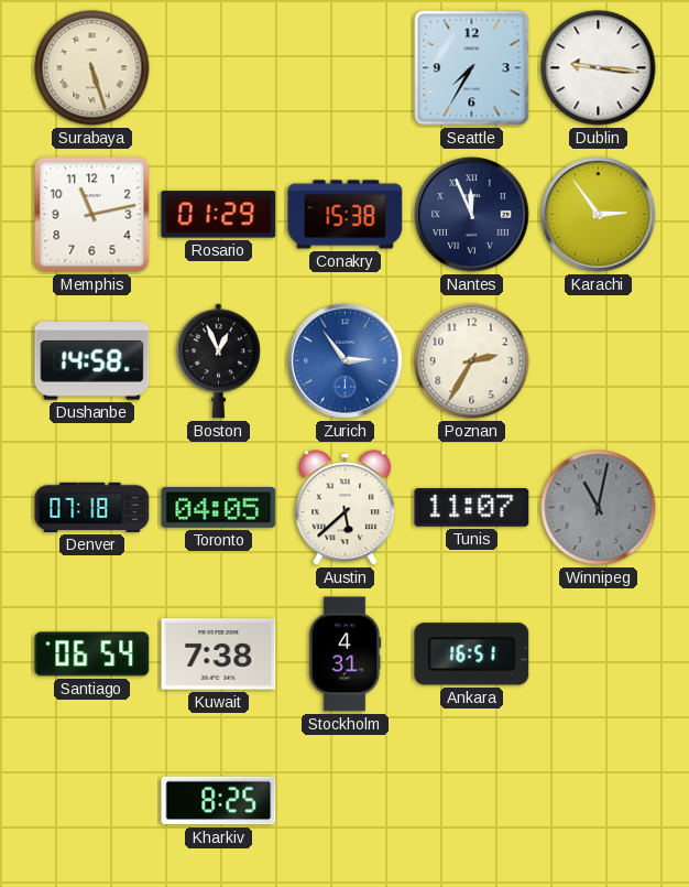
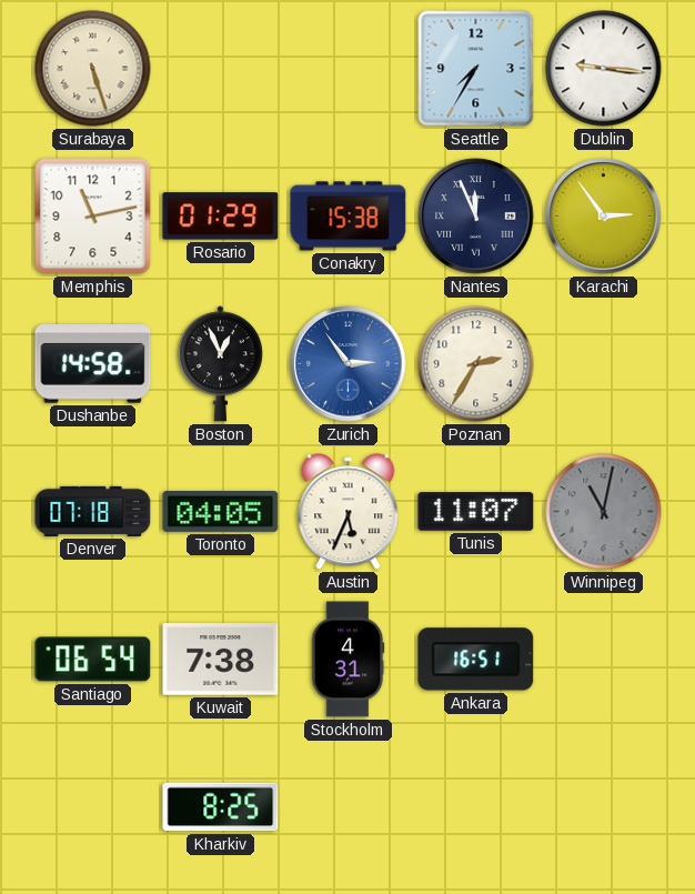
Austin: 5:38 -> 5:34 (349, 512)
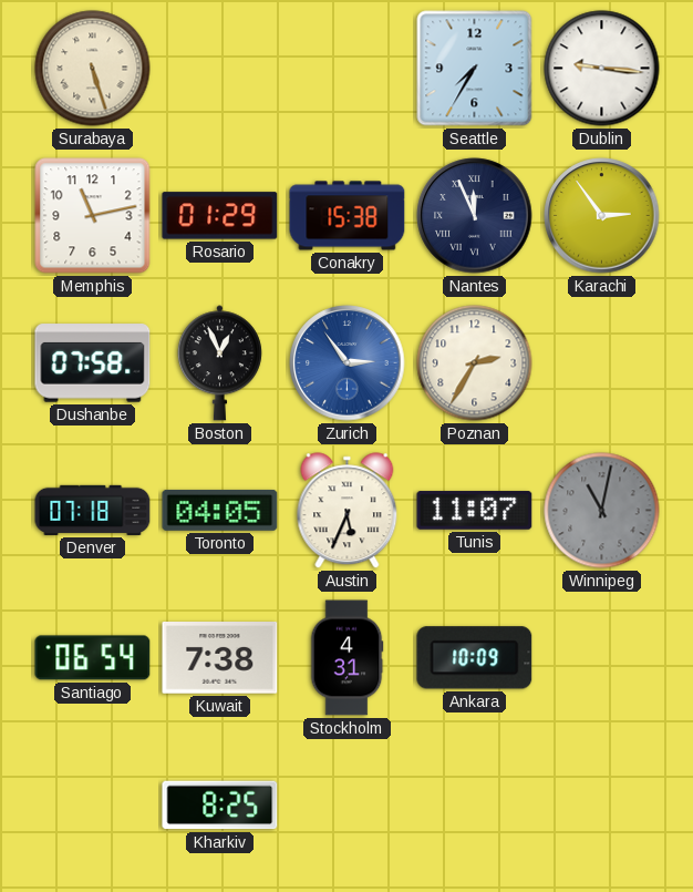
Dushanbe: 14:58 -> 07:58 (93, 363)
Ankara: 16:51 -> 10:09 (475, 658)
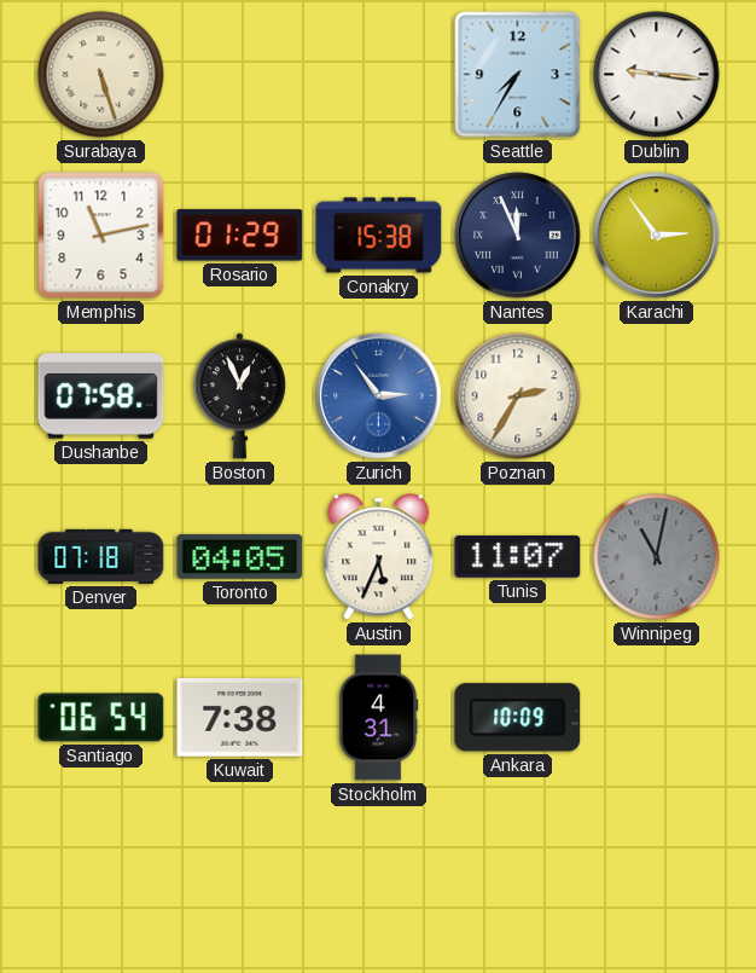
Kharkiv: 8:25 -> none (220, 806)
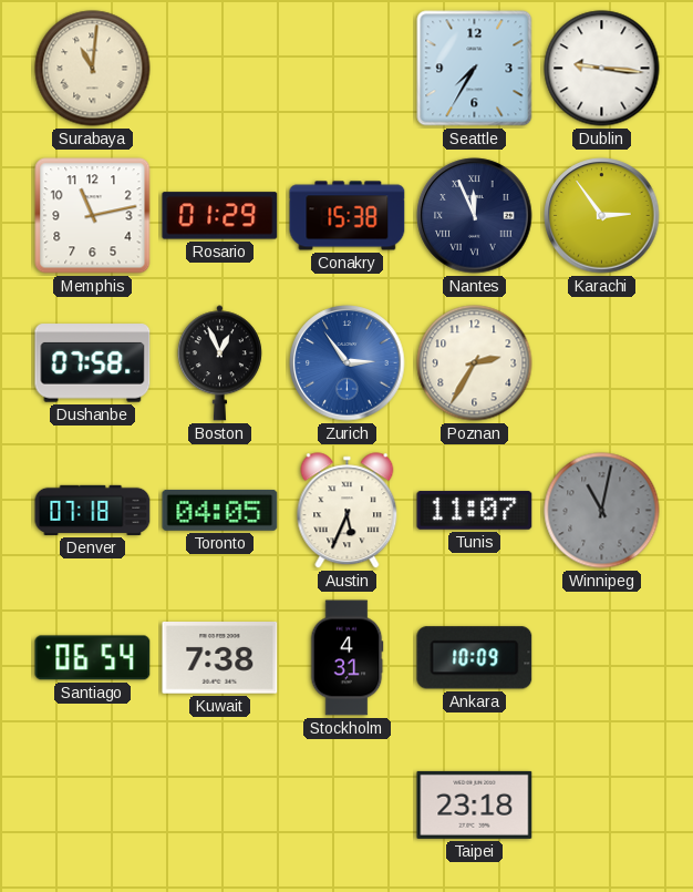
Surabaya: 5:27 -> 11:01 (93, 69)
Taipei: none -> 23:18 (475, 804)
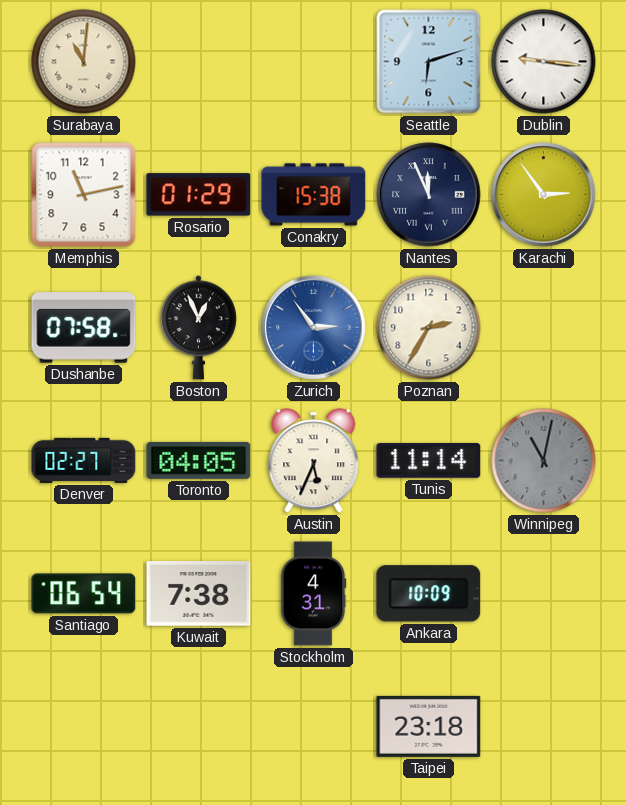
Seattle: 7:35 -> 6:12 (429, 62)
Denver: 07:18 -> 02:27 (84, 460)
Tunis: 11:07 -> 11:14 (429, 461)
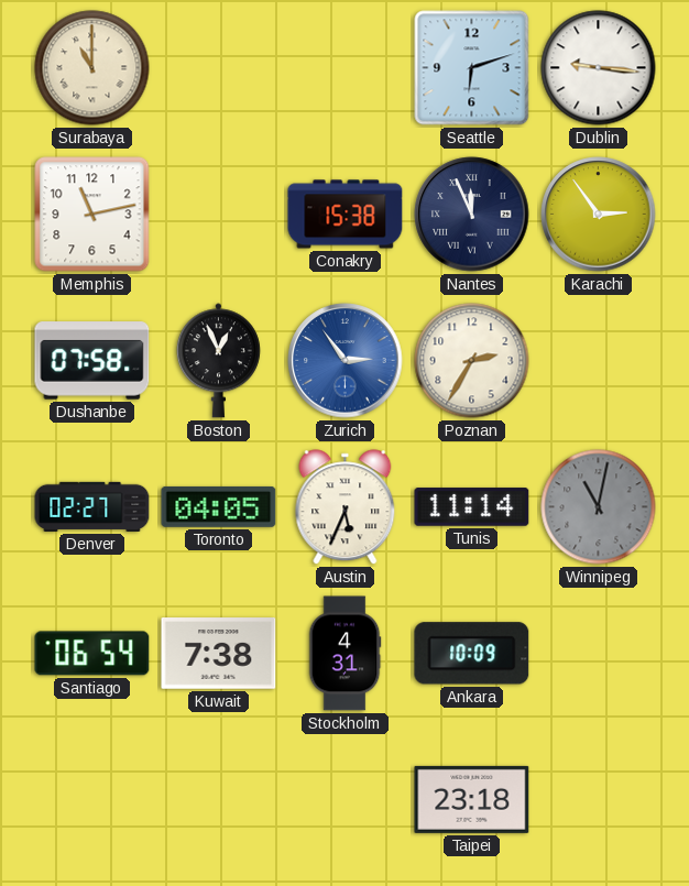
Surabaya: 11:01 -> 11:00 (92, 68)
Rosario: 01:29 -> none (199, 195)
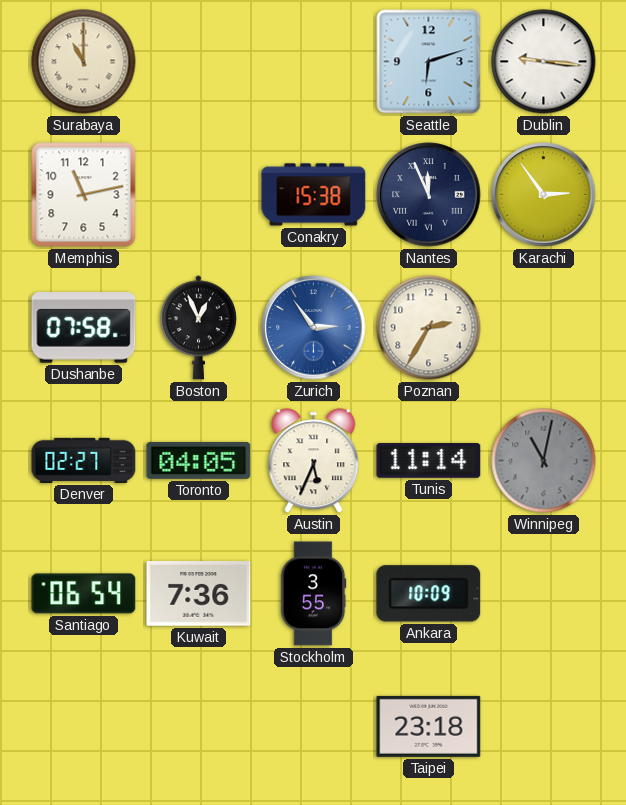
Kuwait: 7:38 -> 7:36 (199, 594)
Stockholm: 4:31 -> 3:55 (313, 594)
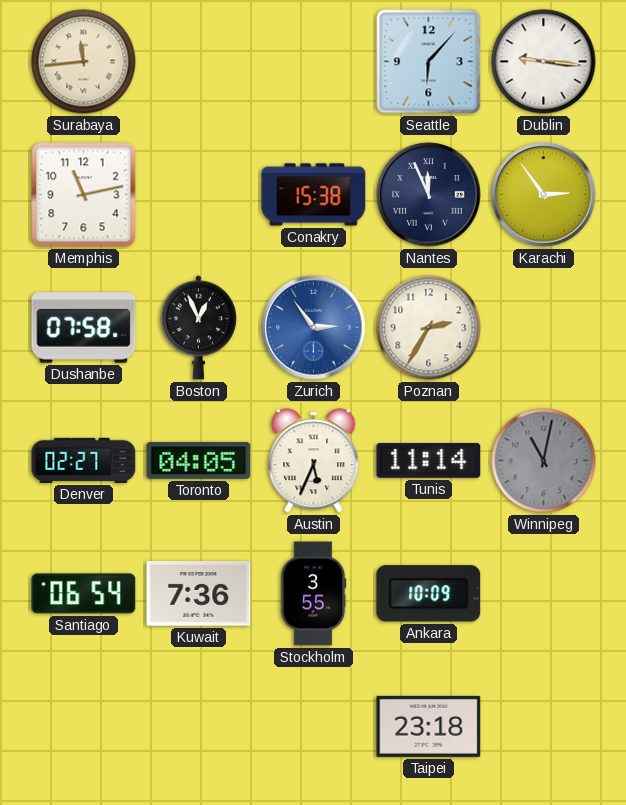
Surabaya: 11:00 -> 11:44 (84, 62)
Seattle: 6:12 -> 6:07 (429, 62)
